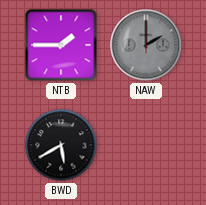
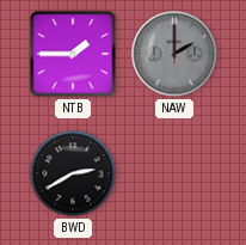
BWD: 5:40 -> 2:40 (73, 173)
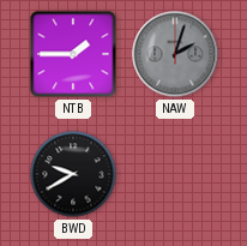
NAW: 2:00 -> 2:03 (175, 54)
BWD: 2:40 -> 9:40 (73, 174)
